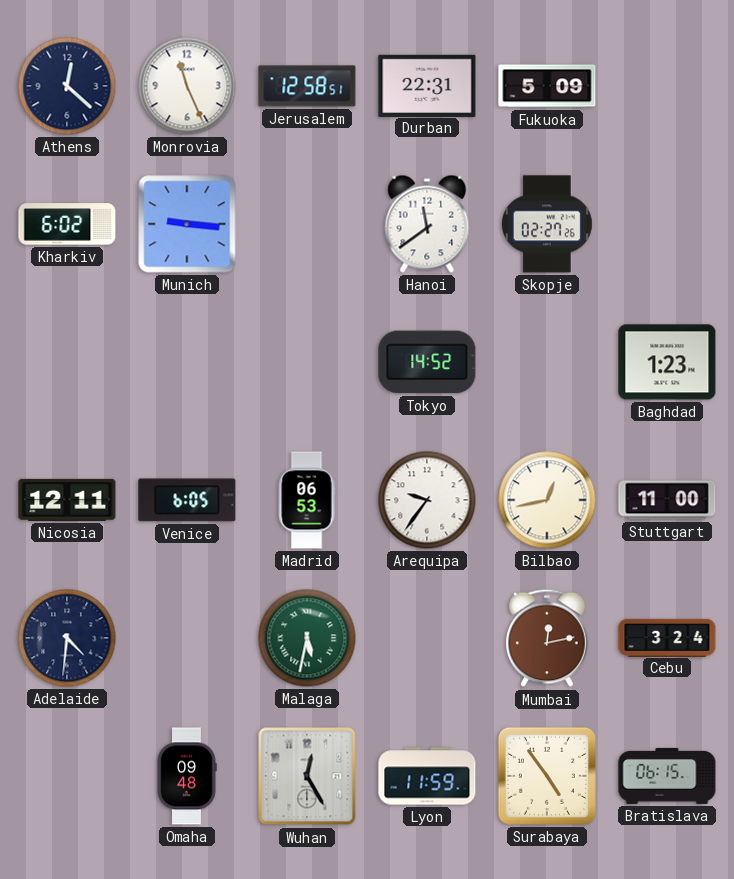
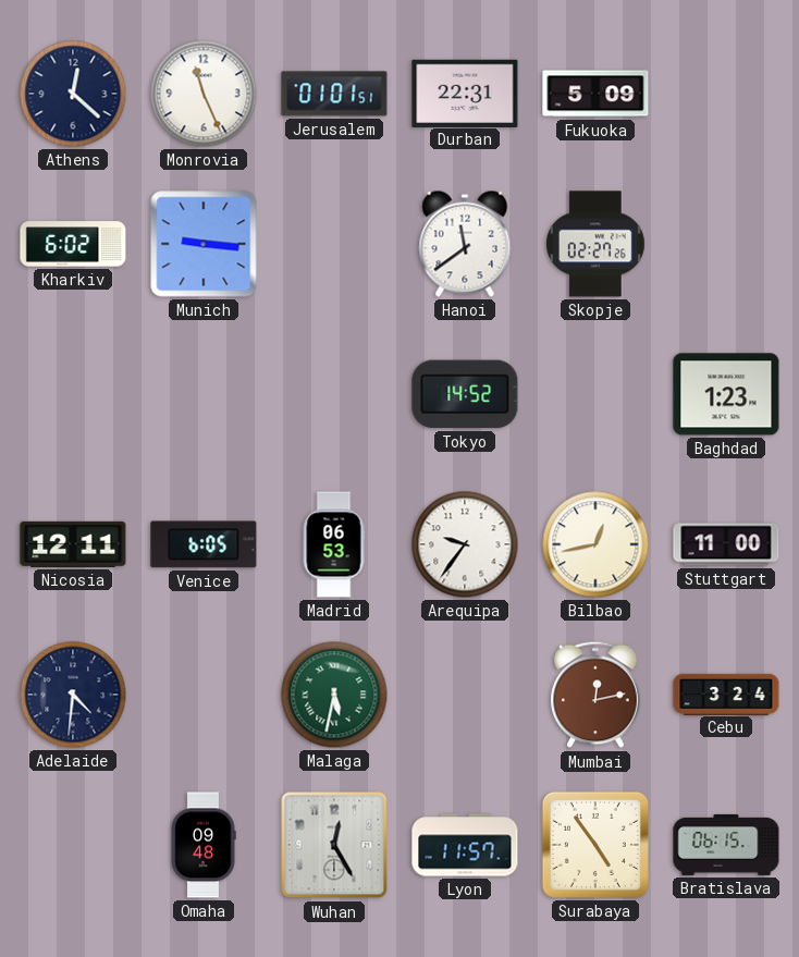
Jerusalem: 12:58 -> 01:01 (334, 94)
Lyon: 11:59 -> 11:57 (465, 845)
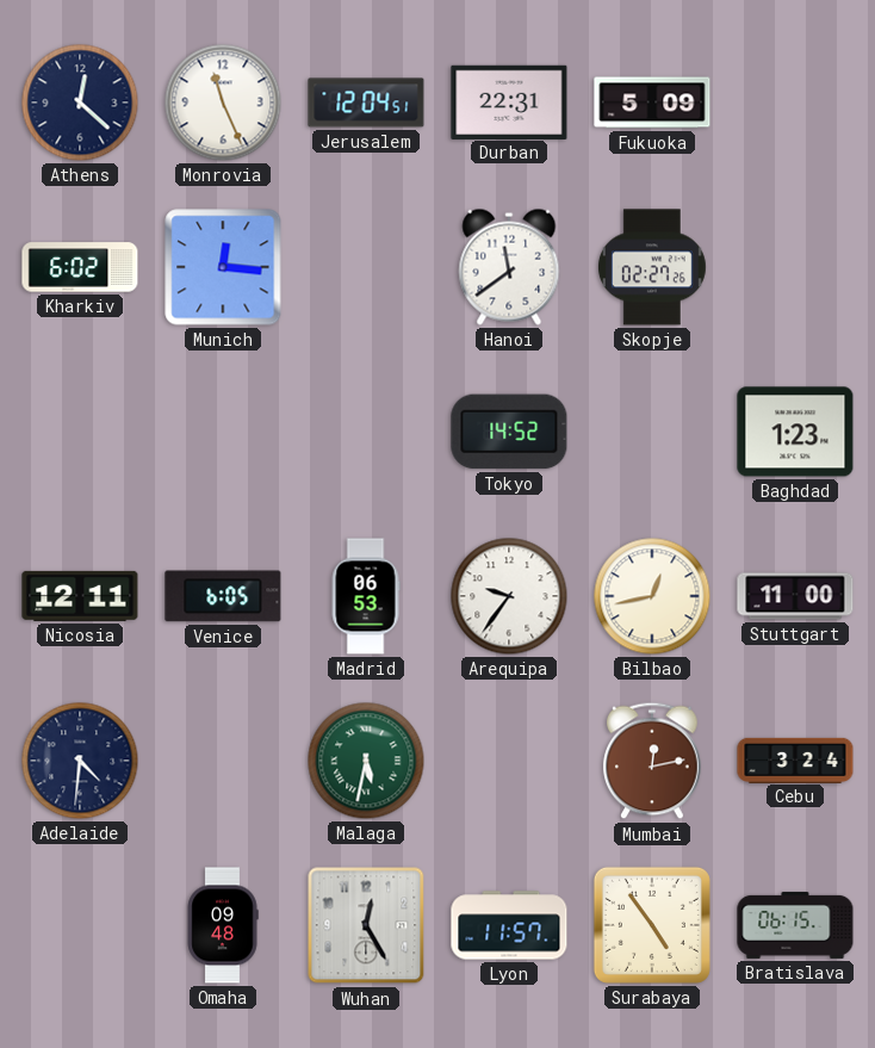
Jerusalem: 01:01 -> 12:04 (366, 103)
Munich: 9:16 -> 12:16 (223, 267)
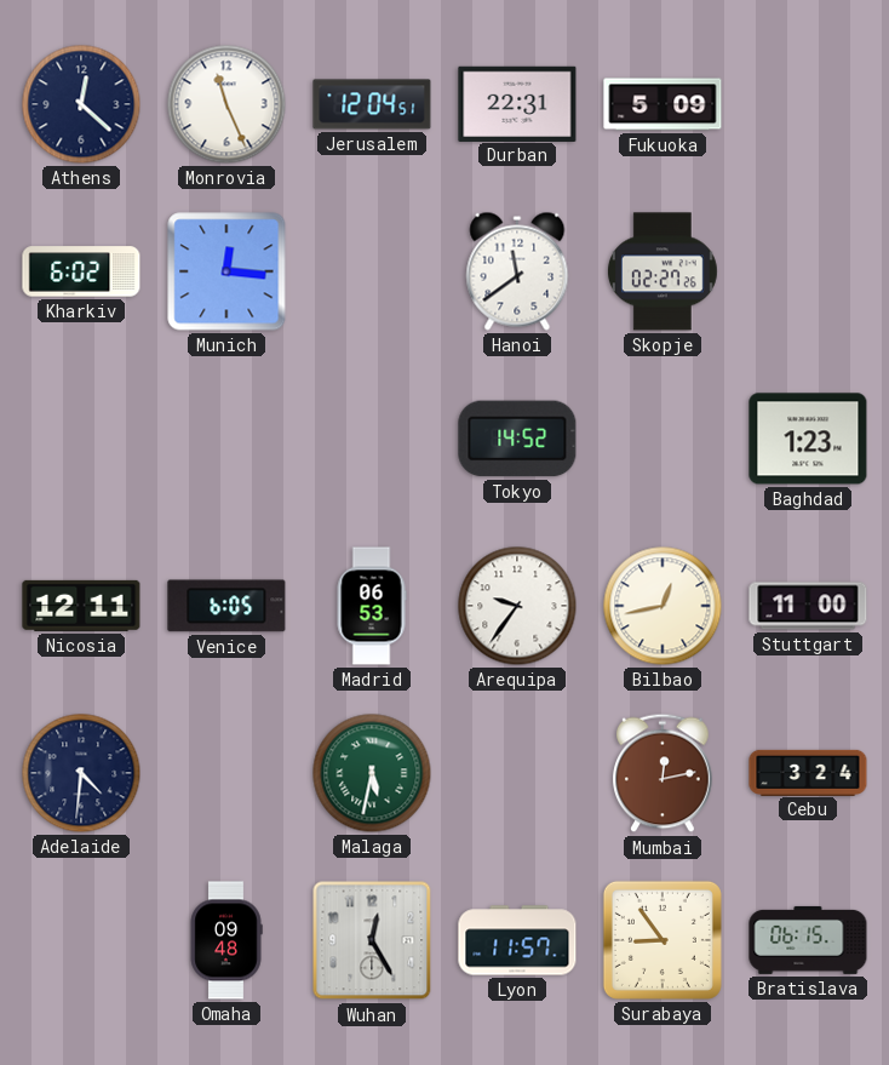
Surabaya: 4:54 -> 8:54 (663, 940)
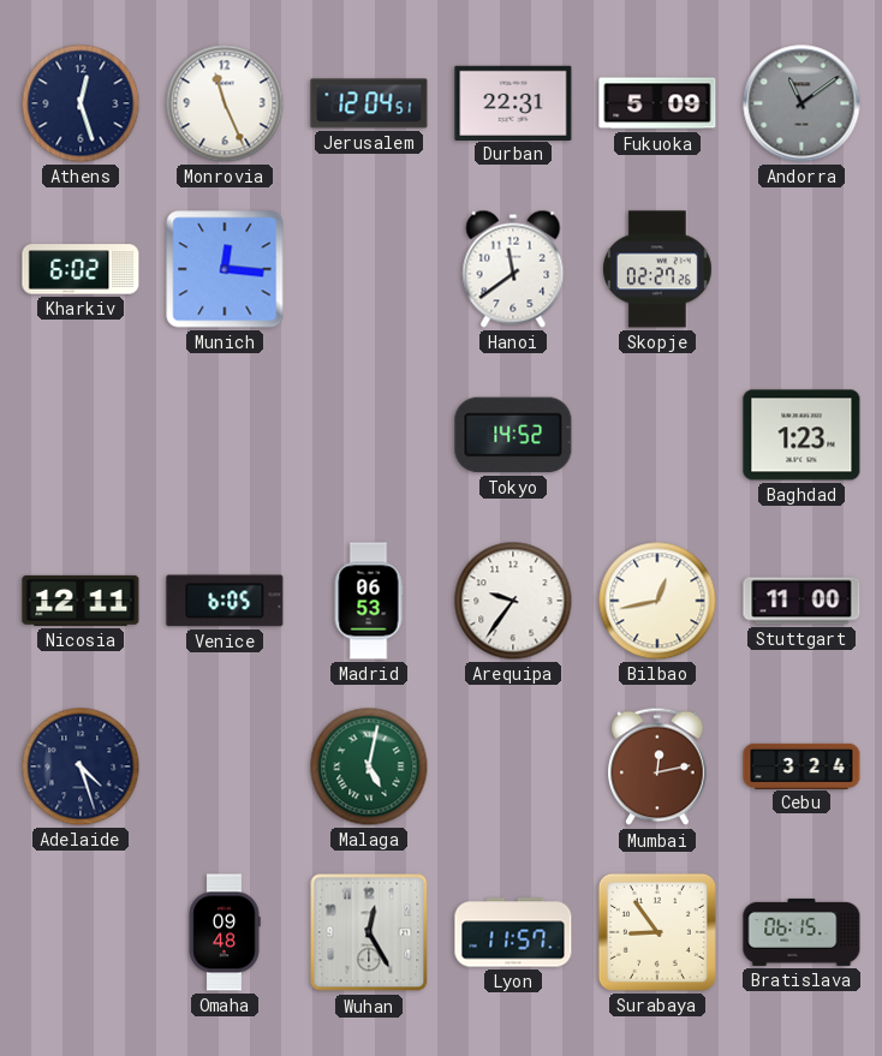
Athens: 12:22 -> 12:27 (81, 103)
Andorra: none -> 11:09 (801, 103)
Adelaide: 4:31 -> 4:27 (81, 766)
Malaga: 5:32 -> 5:02 (369, 766)
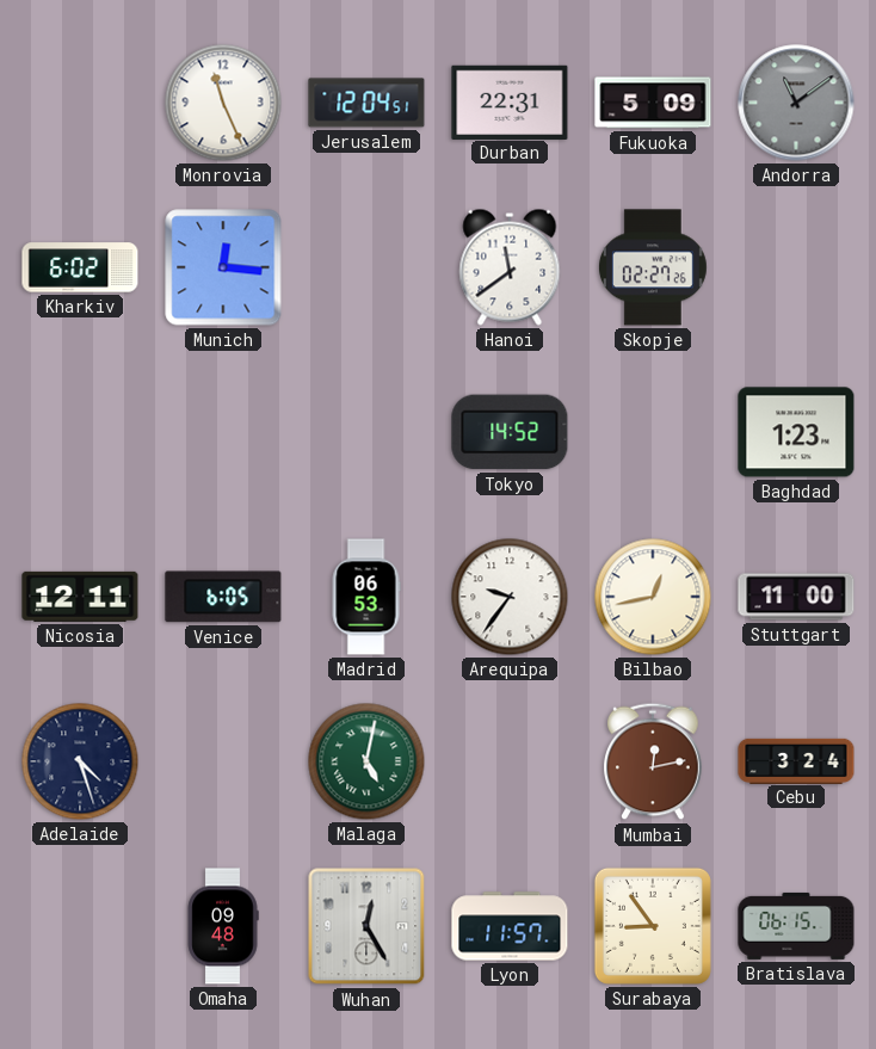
Athens: 12:27 -> none (81, 103)
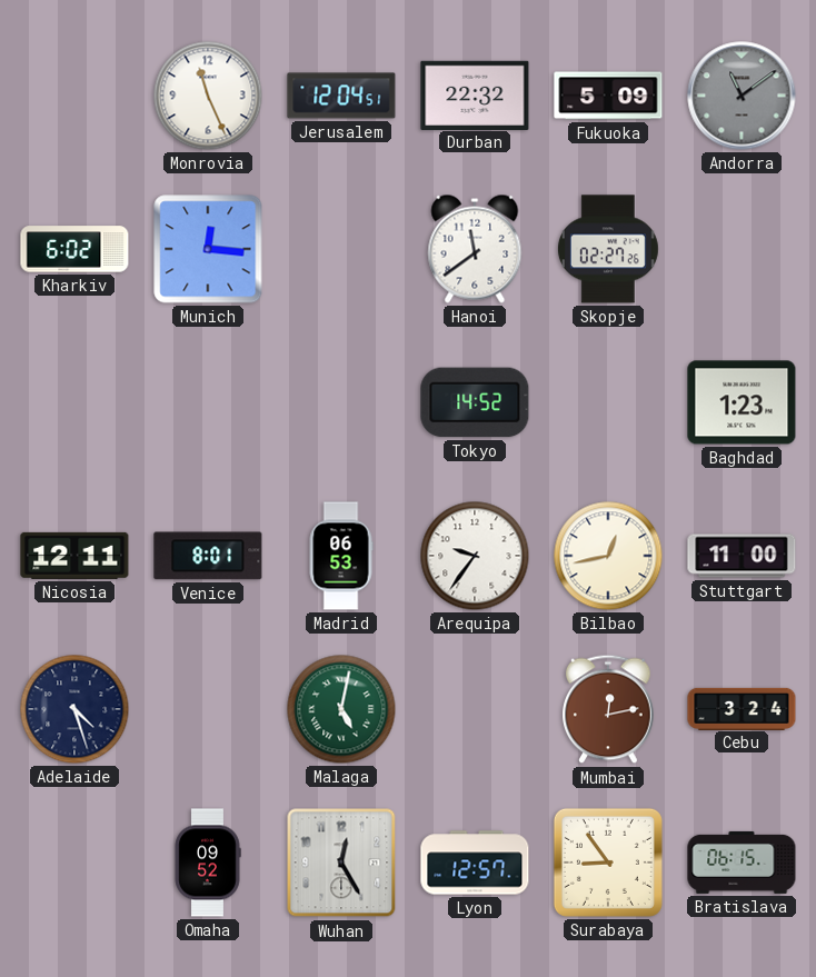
Durban: 22:31 -> 22:32 (475, 94)
Venice: 6:05 -> 8:01 (208, 556)
Omaha: 09:48 -> 09:52 (208, 863)
Lyon: 11:57 -> 12:57 (475, 863)
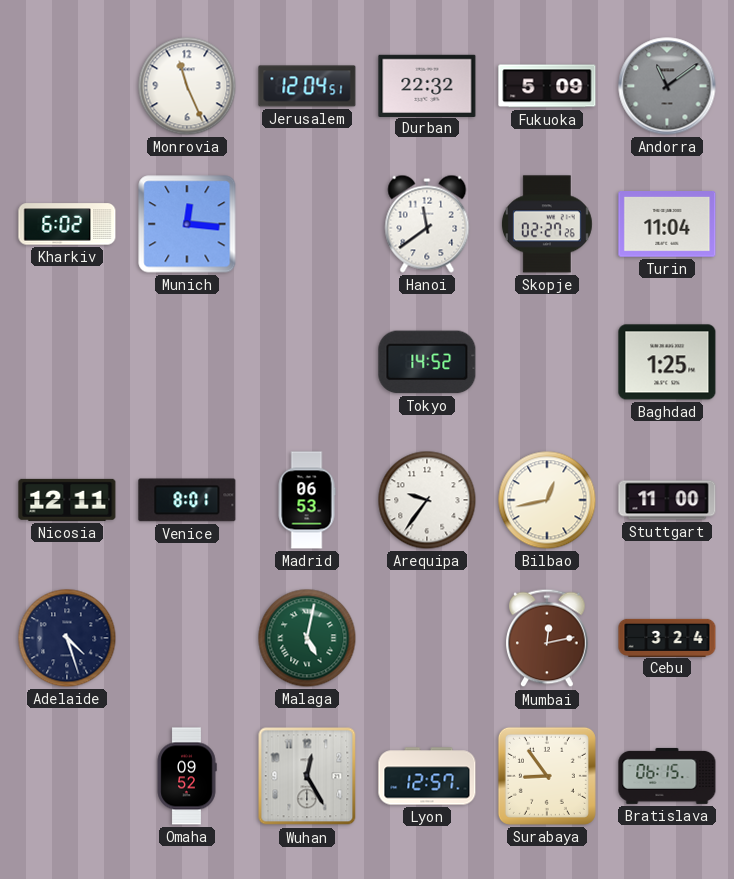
Turin: none -> 11:04 (667, 225)
Baghdad: 1:23 -> 1:25 (667, 362)
